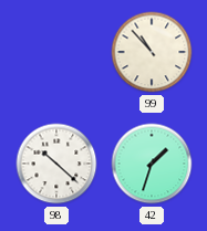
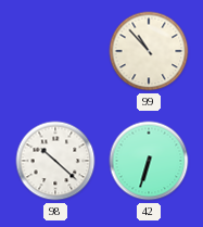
42: 1:33 -> 6:33 (149, 161)
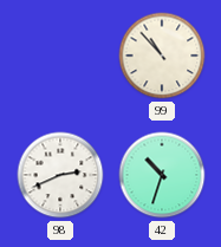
98: 10:22 -> 2:41 (60, 175)
42: 6:33 -> 10:33 (162, 175)
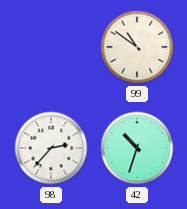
99: 10:53 -> 10:51 (137, 47)
98: 2:41 -> 2:37 (51, 148)
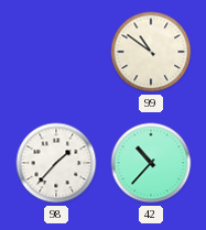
98: 2:37 -> 1:37 (56, 163)
42: 10:33 -> 10:37 (151, 163)
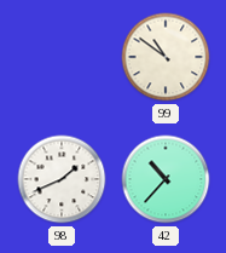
98: 1:37 -> 1:41 (62, 179)
